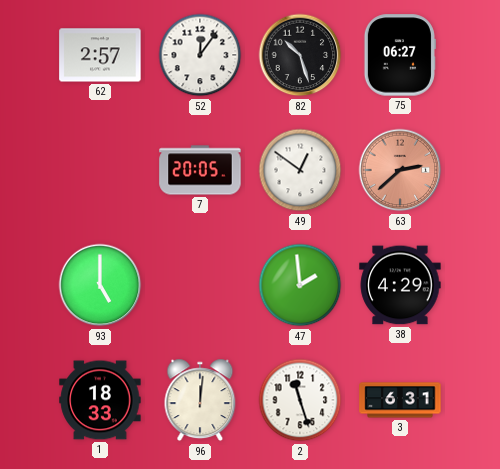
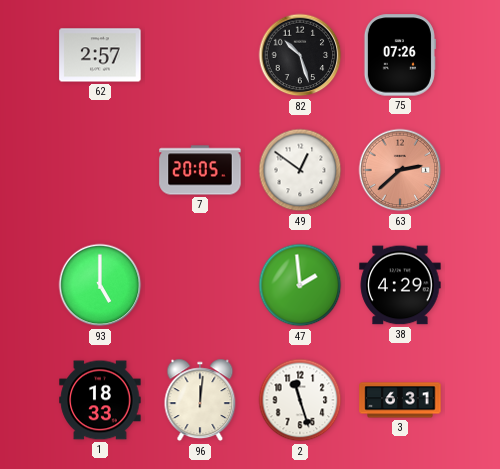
52: 12:06 -> none (200, 55)
75: 06:27 -> 07:26 (400, 55)
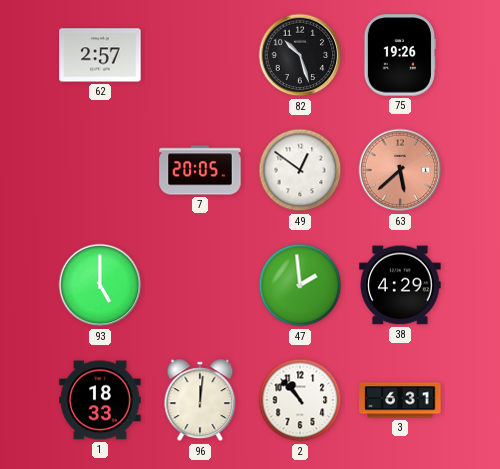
75: 07:26 -> 19:26 (400, 55)
63: 2:38 -> 5:38 (400, 170)
2: 11:27 -> 10:53 (300, 400)
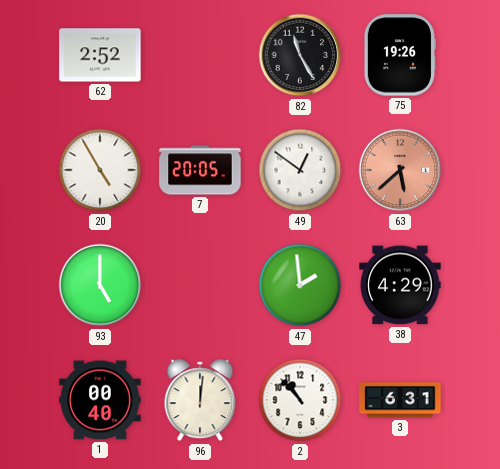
62: 2:57 -> 2:52 (100, 55)
82: 10:27 -> 11:25 (300, 55)
20: none -> 4:55 (100, 170)
1: 18:33 -> 00:40 (100, 400)
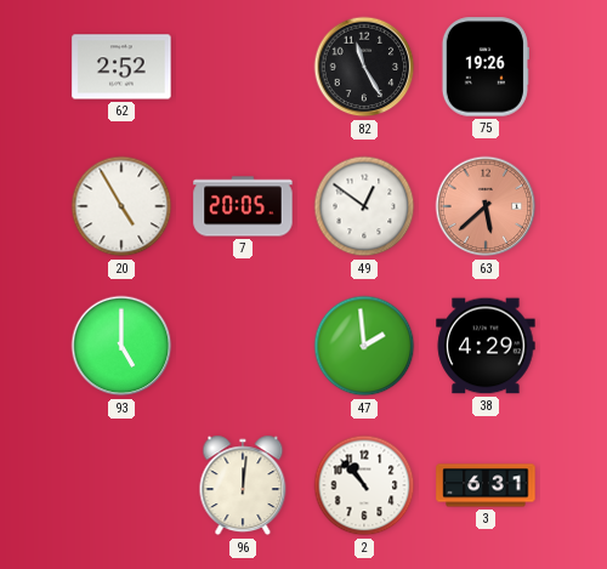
1: 00:40 -> none (100, 400)
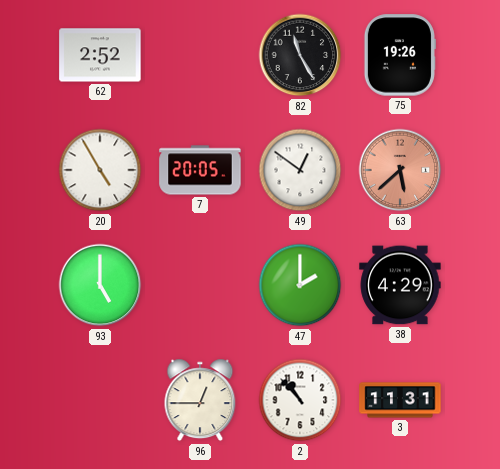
47: 1:59 -> 2:00 (300, 285)
96: 12:01 -> 12:45 (200, 400)
3: 6:31 -> 11:31 (400, 400)
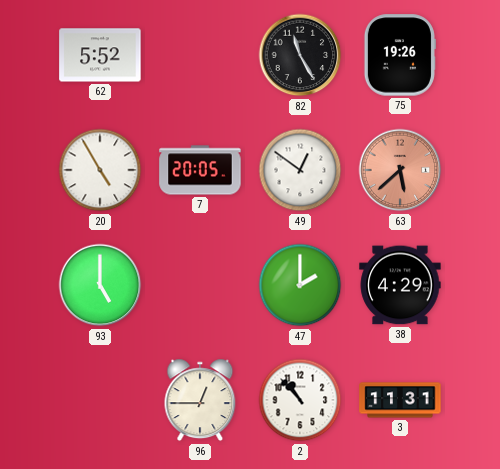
62: 2:52 -> 5:52 (100, 55)
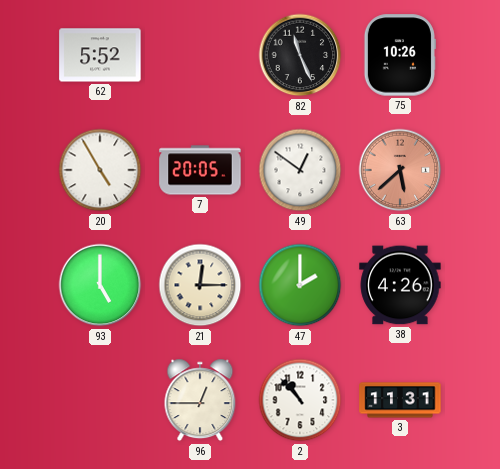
82: 11:25 -> 11:26 (300, 55)
75: 19:26 -> 10:26 (400, 55)
21: none -> 12:15 (200, 285)
38: 4:29 -> 4:26 (400, 285)
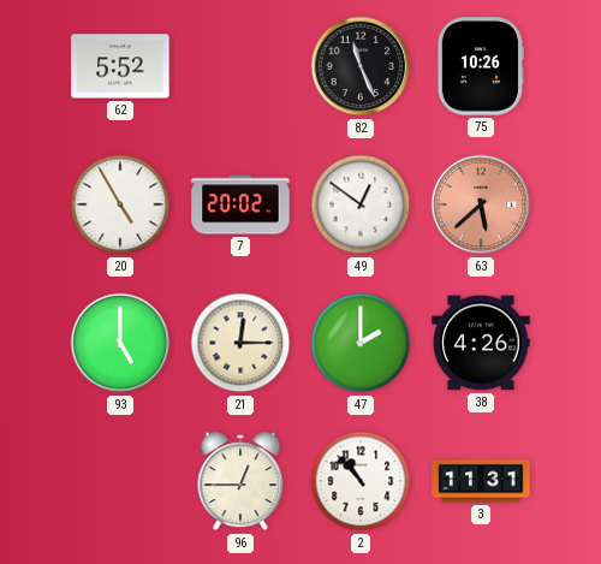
7: 20:05 -> 20:02 (240, 204)
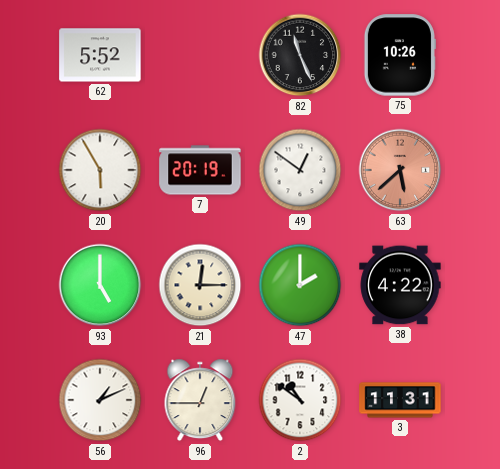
20: 4:55 -> 5:55 (100, 170)
7: 20:02 -> 20:19 (200, 170)
38: 4:26 -> 4:22 (400, 285)
56: none -> 1:11 (100, 400)
2: 10:53 -> 10:51 (300, 400)
